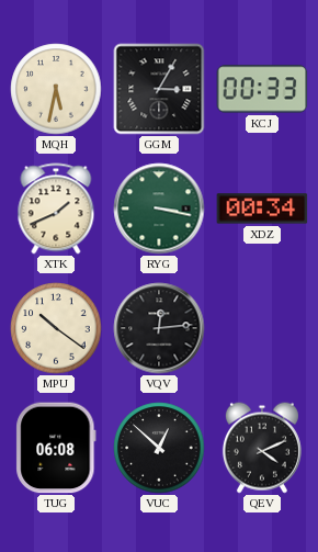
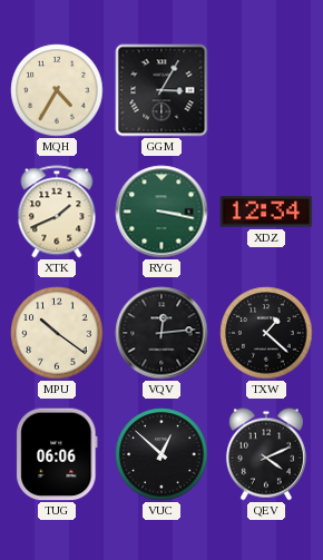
MQH: 5:32 -> 4:35 (57, 90)
KCJ: 00:33 -> none (262, 89)
XDZ: 00:34 -> 12:34 (266, 212)
TXW: none -> 1:22 (266, 333)
TUG: 06:08 -> 06:06 (57, 454)
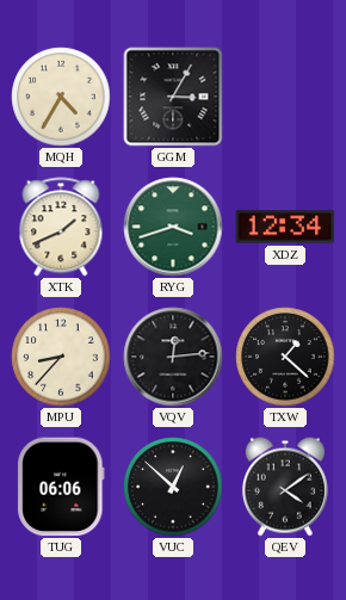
RYG: 3:17 -> 3:42 (173, 227)
MPU: 10:21 -> 8:37 (61, 357)
QEV: 4:11 -> 4:09 (285, 487)
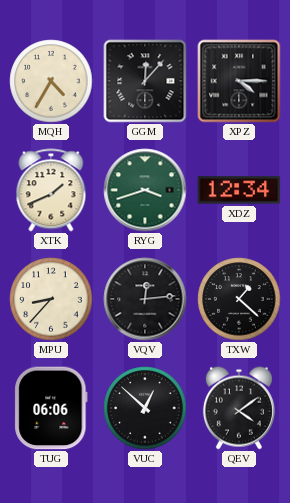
GGM: 3:05 -> 12:07 (145, 81)
XPZ: none -> 4:15 (239, 81)
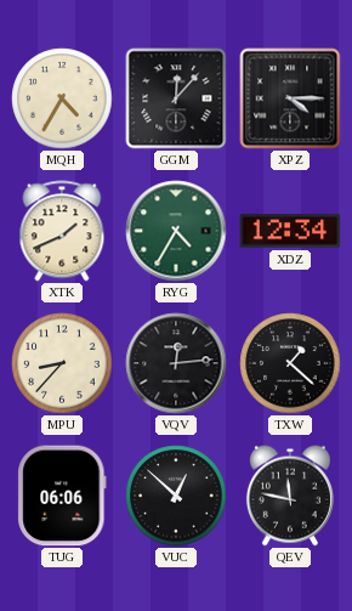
RYG: 3:42 -> 4:35 (176, 231)
QEV: 4:09 -> 11:47 (290, 496)
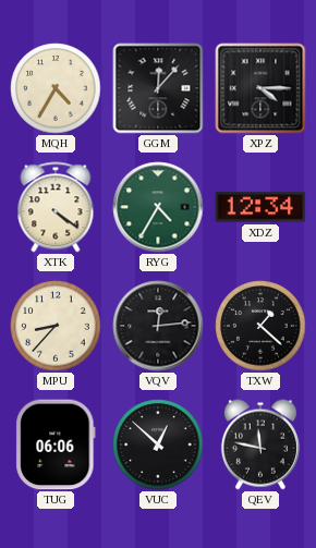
XTK: 1:41 -> 4:21 (56, 207)
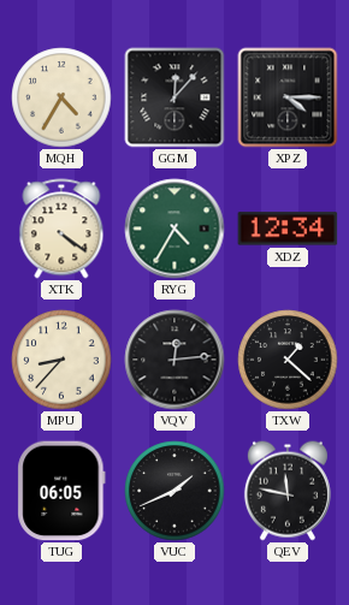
TUG: 06:06 -> 06:05 (61, 491)
VUC: 12:52 -> 1:41 (174, 491)
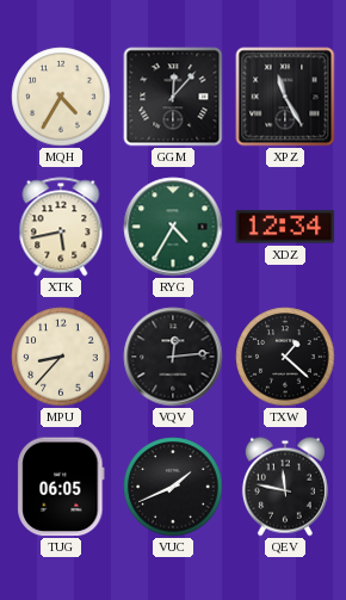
XPZ: 4:15 -> 11:25 (285, 97)
XTK: 4:21 -> 5:43 (61, 227)
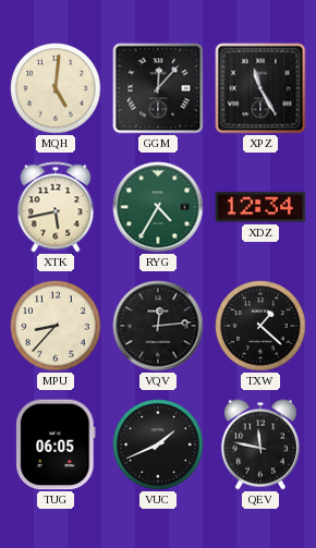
MQH: 4:35 -> 5:01 (56, 88)
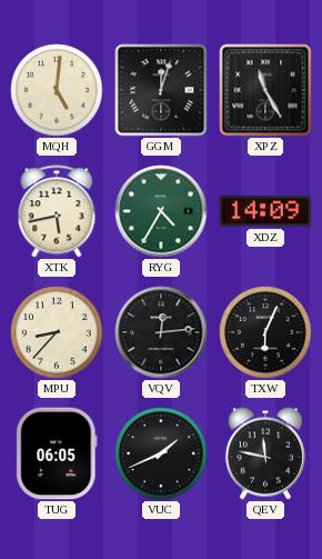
GGM: 12:07 -> 12:03 (161, 90)
XDZ: 12:34 -> 14:09 (265, 211)
TXW: 1:22 -> 6:04 (265, 332)
